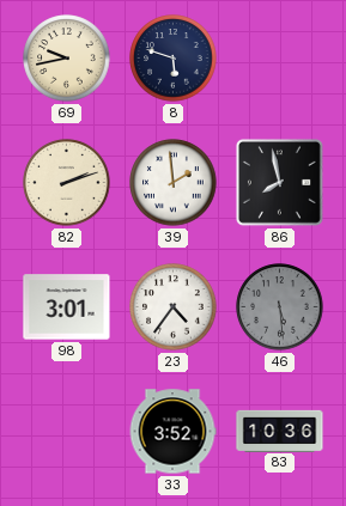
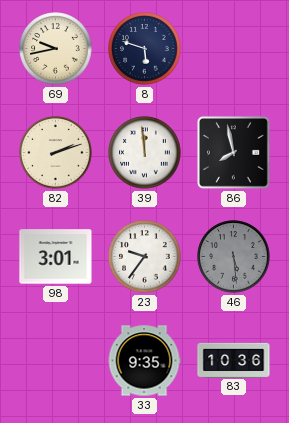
39: 1:59 -> 11:59 (145, 153)
23: 4:36 -> 9:36 (145, 257)
33: 3:52 -> 9:35 (144, 361)
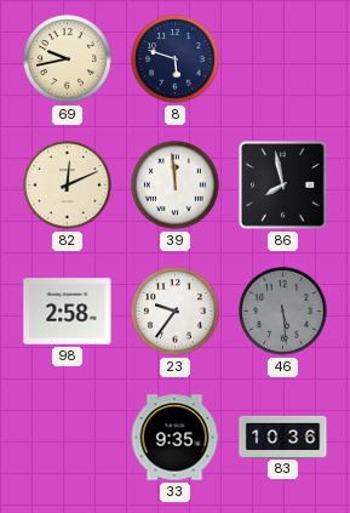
82: 2:12 -> 12:11 (68, 186)
98: 3:01 -> 2:58 (68, 312)
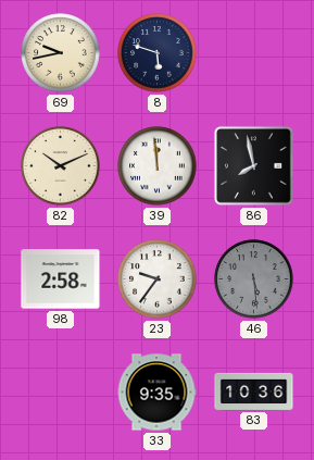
82: 12:11 -> 10:11 (61, 166)
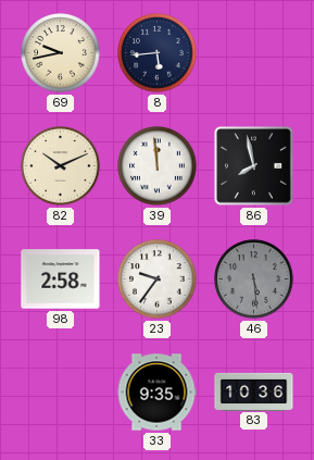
8: 5:48 -> 5:44 (158, 53)
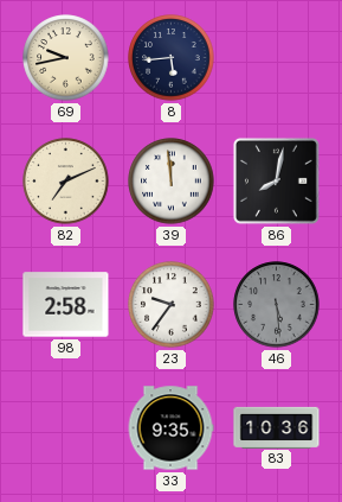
82: 10:11 -> 7:11 (66, 182)
86: 7:58 -> 8:02 (276, 180)
